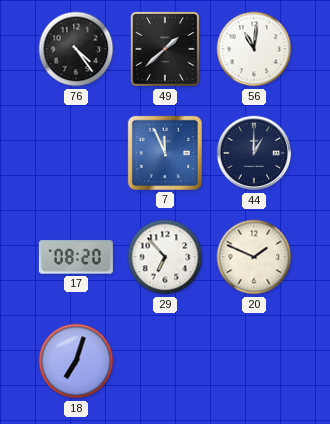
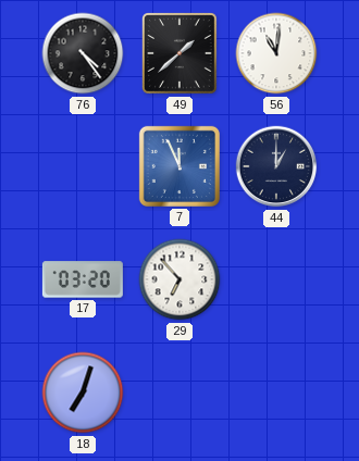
17: 08:20 -> 03:20 (83, 279)
20: 1:49 -> none (254, 257)
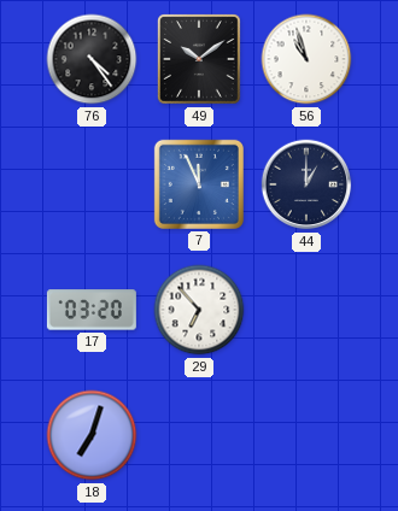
49: 1:38 -> 10:09 (200, 60)
56: 11:01 -> 10:57 (306, 59)
